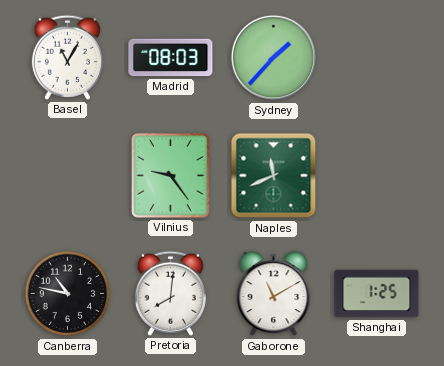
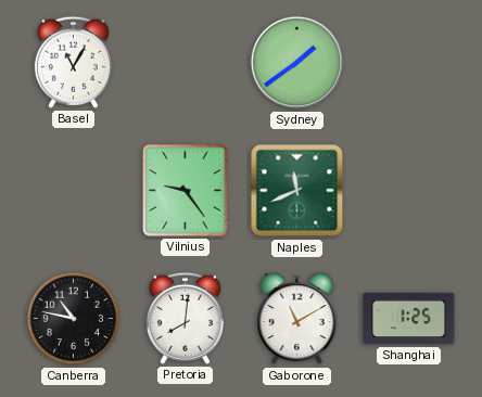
Madrid: 08:03 -> none (171, 58)
Sydney: 1:37 -> 1:39 (297, 63)
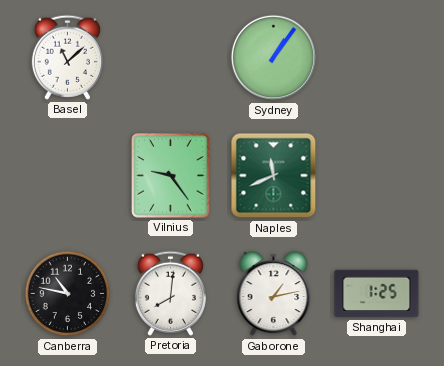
Basel: 11:05 -> 11:08 (67, 57)
Sydney: 1:39 -> 1:06 (274, 58)
Gaborone: 11:10 -> 1:13 (274, 295)
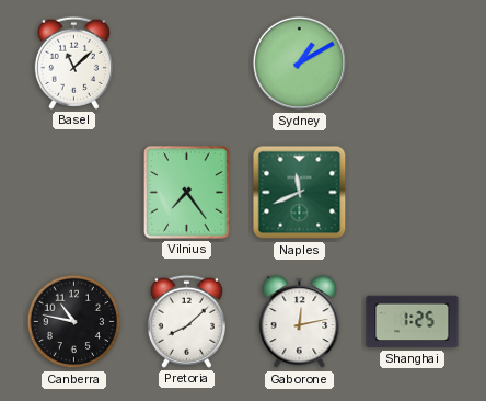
Sydney: 1:06 -> 1:10 (300, 64)
Vilnius: 9:24 -> 7:24 (187, 193)
Pretoria: 8:01 -> 8:08 (186, 321)
Gaborone: 1:13 -> 12:13 (300, 323)
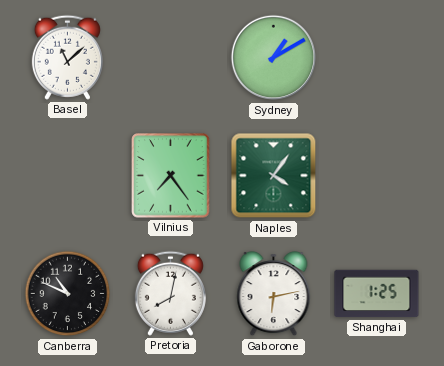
Naples: 11:41 -> 4:06 (274, 176)
Canberra: 10:47 -> 10:49 (68, 294)
Pretoria: 8:08 -> 8:02 (170, 293)
Gaborone: 12:13 -> 6:13 (274, 295)
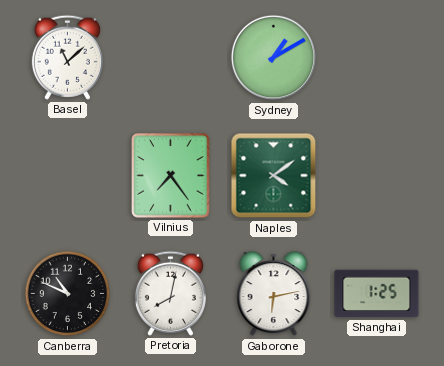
Naples: 4:06 -> 4:09 (274, 176)
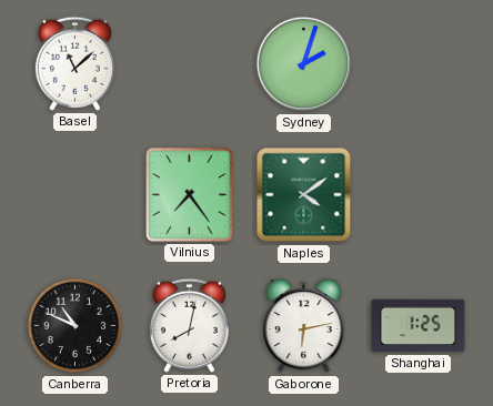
Sydney: 1:10 -> 2:03 (304, 64)
